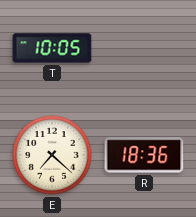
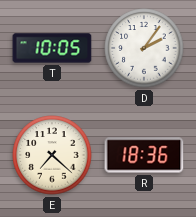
D: none -> 2:06 (144, 48)
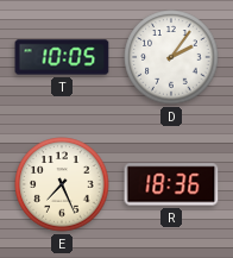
E: 7:22 -> 7:26 (62, 184)
